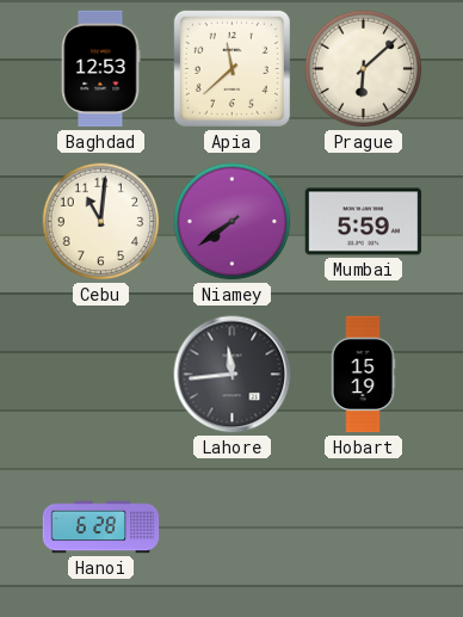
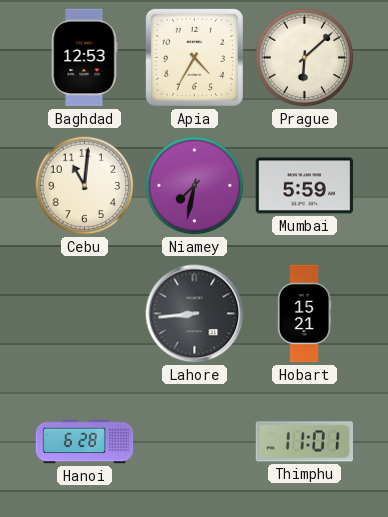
Apia: 11:38 -> 4:35 (194, 57)
Niamey: 7:39 -> 7:32 (195, 186)
Lahore: 11:44 -> 8:44 (195, 314)
Hobart: 15:19 -> 15:21 (304, 314)
Thimphu: none -> 11:01 (304, 442)
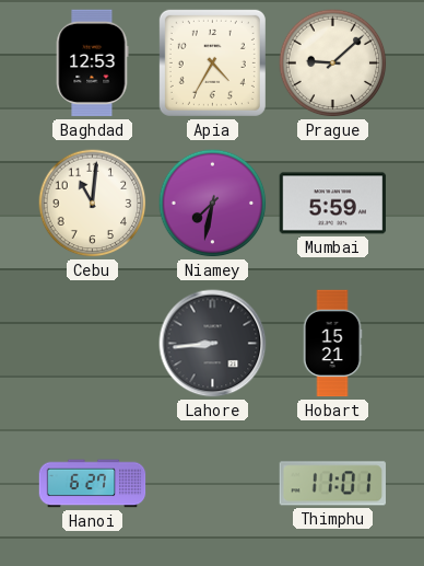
Prague: 6:08 -> 9:08 (333, 63)
Hanoi: 6:28 -> 6:27 (93, 484)
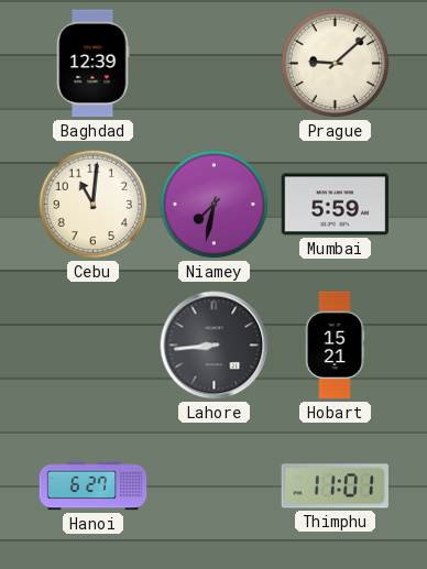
Baghdad: 12:53 -> 12:39 (92, 64)
Apia: 4:35 -> none (212, 62)
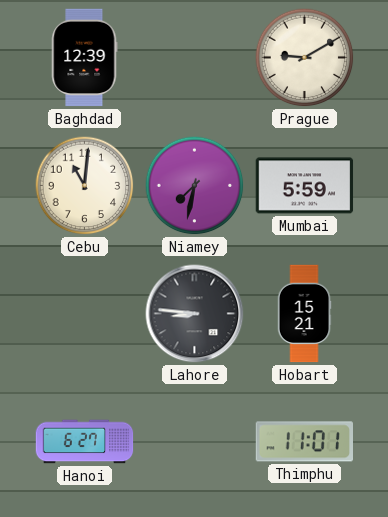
Prague: 9:08 -> 9:10 (305, 58)
Lahore: 8:44 -> 8:46 (195, 314)
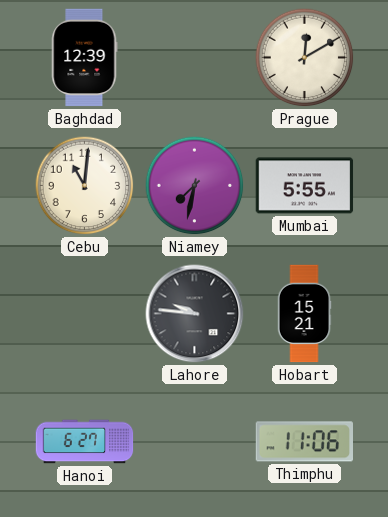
Prague: 9:10 -> 12:10 (305, 58)
Mumbai: 5:59 -> 5:55 (305, 186)
Lahore: 8:46 -> 9:46 (195, 314)
Thimphu: 11:01 -> 11:06 (304, 442)
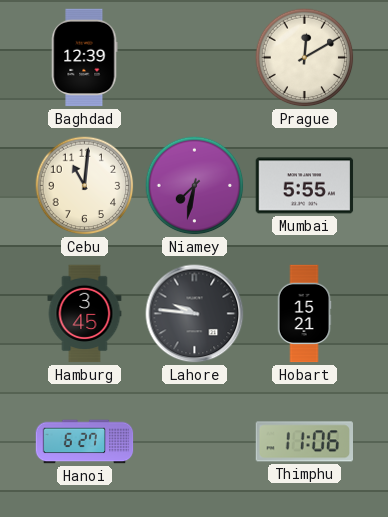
Hamburg: none -> 3:45 (85, 314)
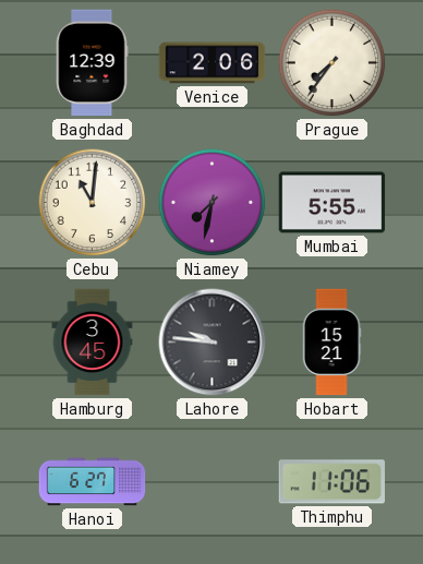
Venice: none -> 2:06 (213, 63)
Prague: 12:10 -> 7:36 (333, 63)
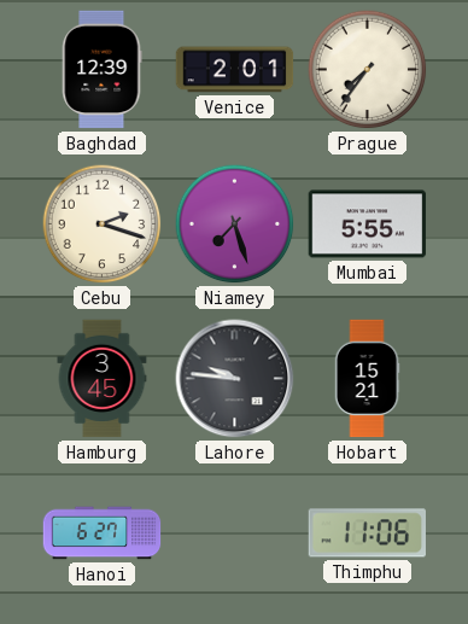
Venice: 2:06 -> 2:01 (235, 70)
Cebu: 11:01 -> 2:18 (103, 224)
Niamey: 7:32 -> 7:27 (235, 224)
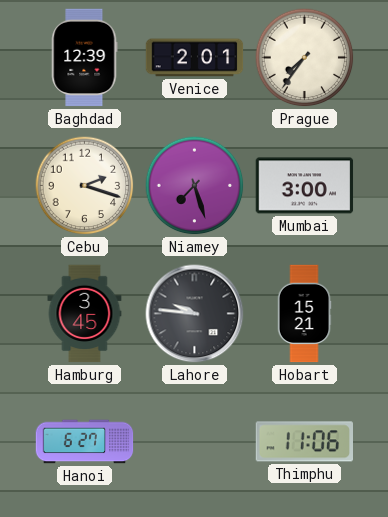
Mumbai: 5:55 -> 3:00 (305, 186)
